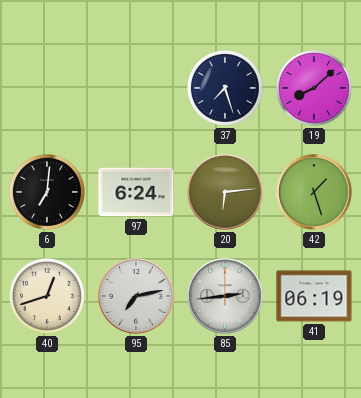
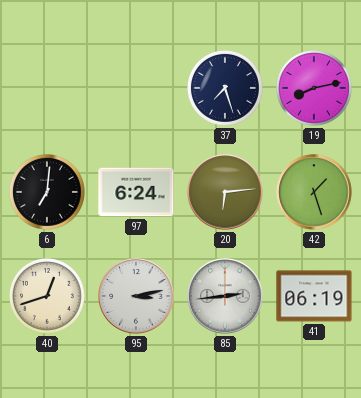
19: 8:08 -> 8:13 (314, 88)
95: 7:13 -> 3:13 (136, 296)
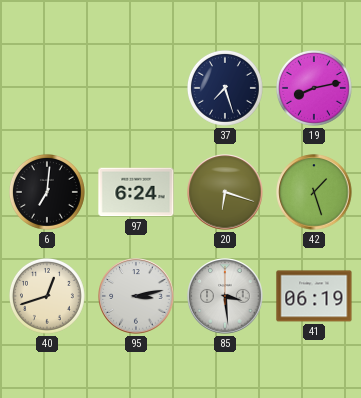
20: 6:14 -> 6:18 (225, 192)
85: 2:44 -> 3:29 (225, 296)
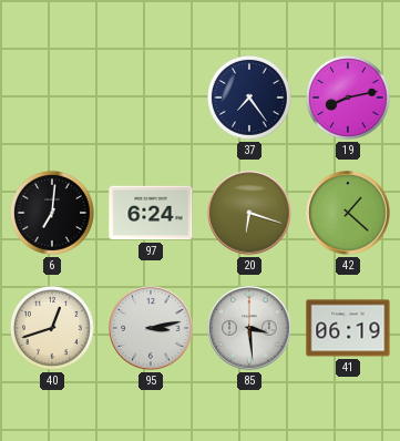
37: 7:27 -> 7:24 (249, 98)
42: 1:27 -> 1:22 (348, 213)
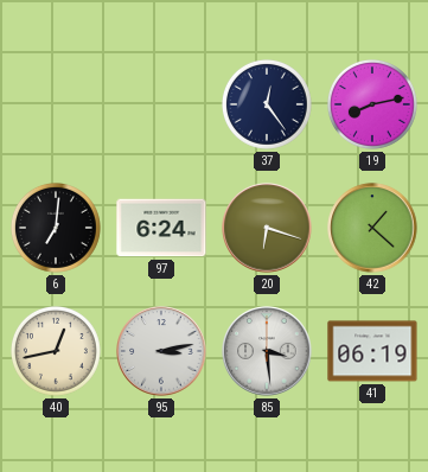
37: 7:24 -> 12:24 (267, 104)
40: 12:42 -> 12:43 (56, 351)
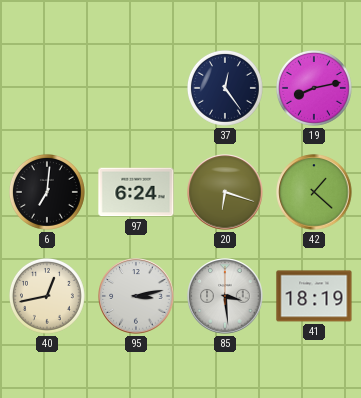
41: 06:19 -> 18:19 (314, 296)
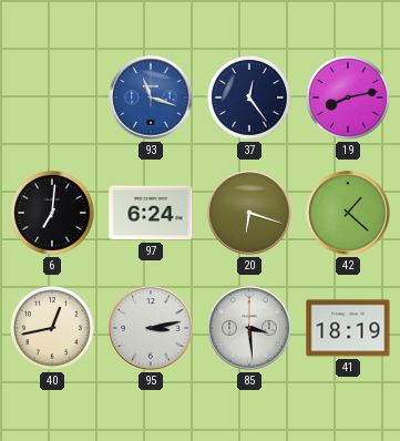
93: none -> 11:18 (151, 98)
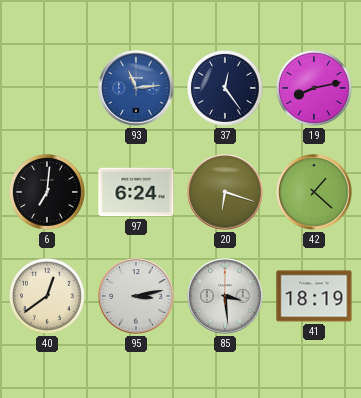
93: 11:18 -> 11:14 (136, 88)
40: 12:43 -> 12:39 (47, 296)
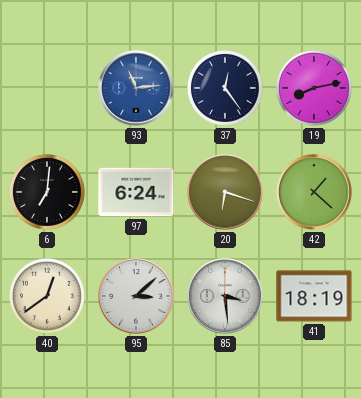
95: 3:13 -> 3:08 (136, 296)
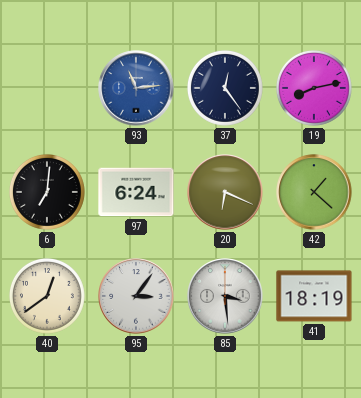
20: 6:18 -> 6:19 (225, 192)
95: 3:08 -> 3:06 (136, 296)
